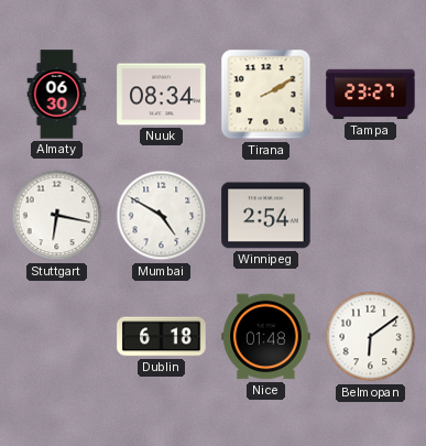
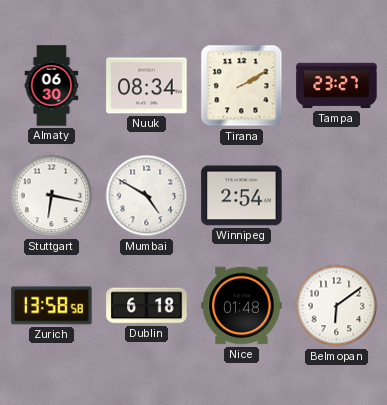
Zurich: none -> 13:58 (52, 306)
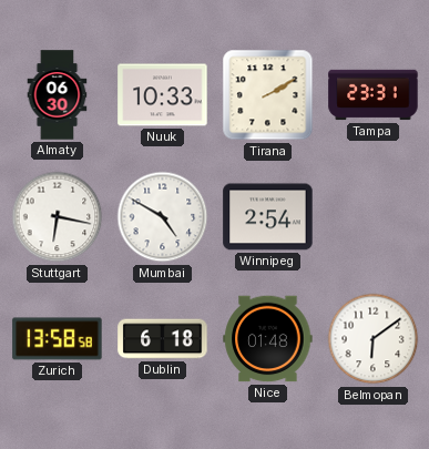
Nuuk: 08:34 -> 10:33 (163, 95)
Tampa: 23:27 -> 23:31 (374, 95)
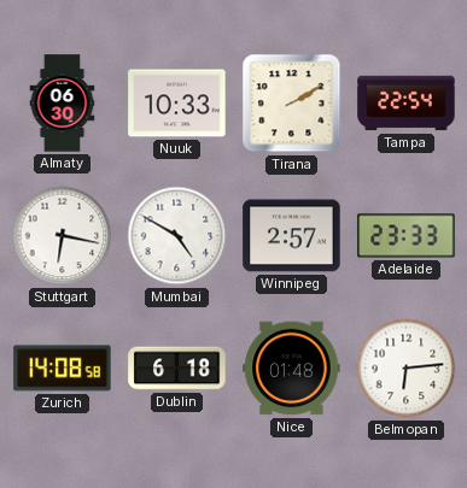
Tampa: 23:31 -> 22:54 (407, 104)
Winnipeg: 2:54 -> 2:57 (292, 236)
Adelaide: none -> 23:33 (407, 236)
Zurich: 13:58 -> 14:08 (63, 369)
Belmopan: 6:09 -> 6:14 (407, 369)
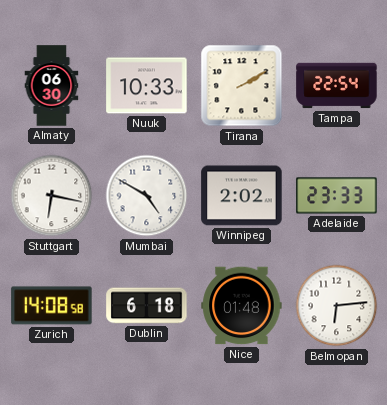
Winnipeg: 2:57 -> 2:02 (242, 196)
